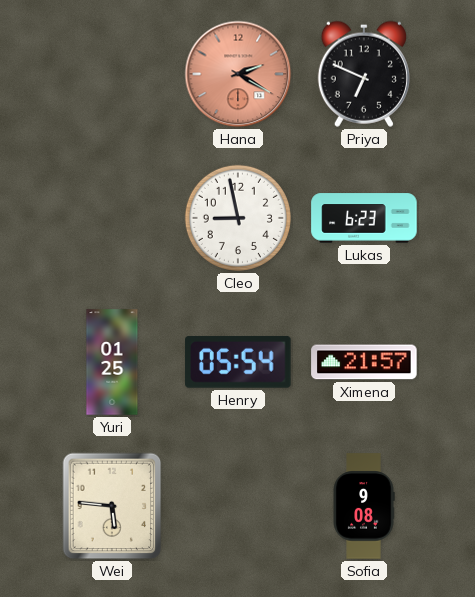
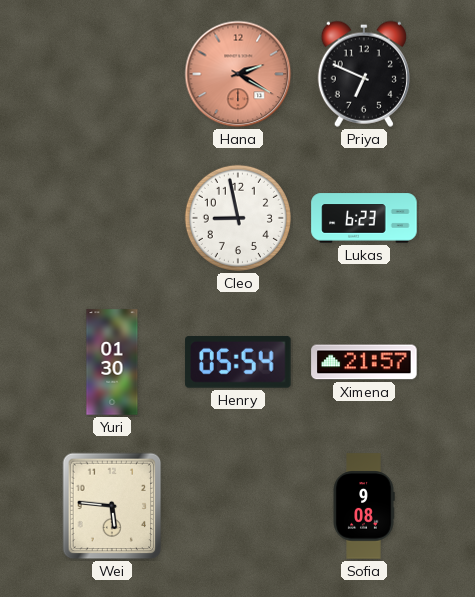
Yuri: 01:25 -> 01:30 (112, 362)
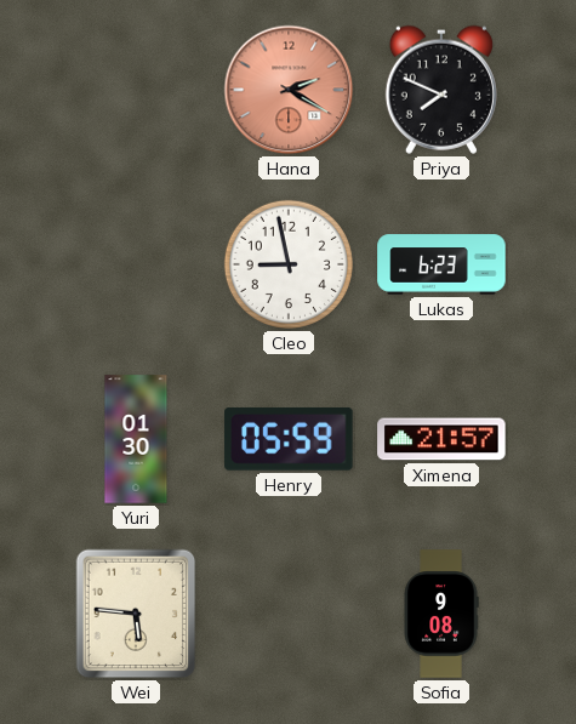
Priya: 6:49 -> 7:49 (441, 90)
Henry: 05:54 -> 05:59 (289, 439)
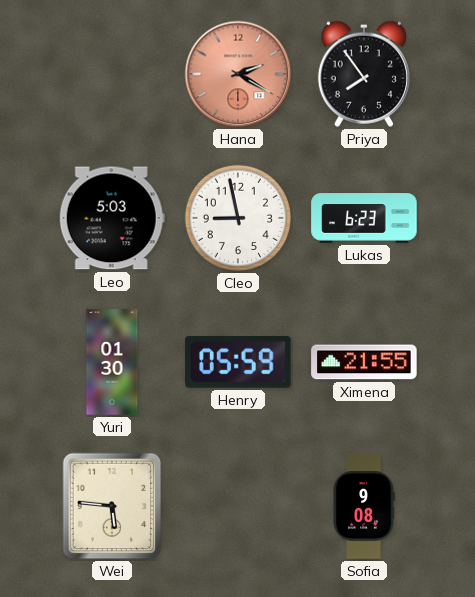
Priya: 7:49 -> 7:54 (364, 74)
Leo: none -> 5:03 (112, 218)
Ximena: 21:57 -> 21:55 (364, 362)
